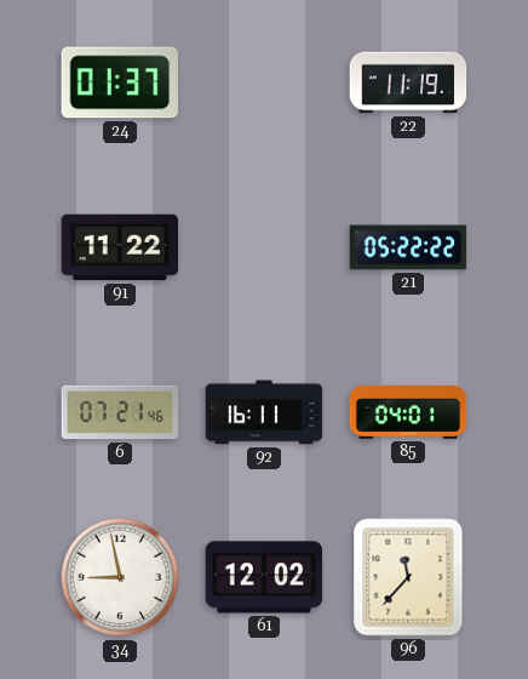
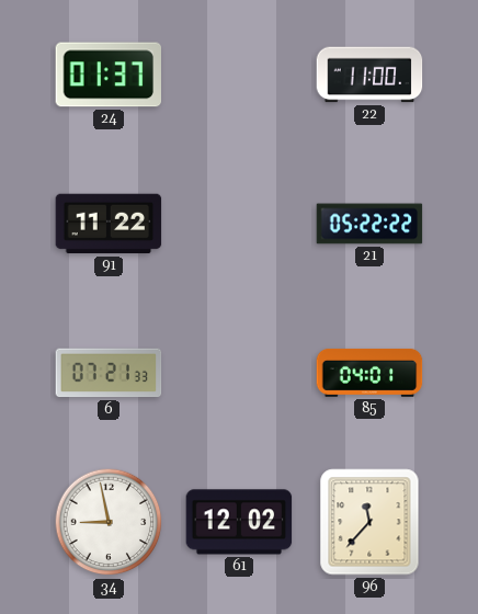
22: 11:19 -> 11:00 (369, 75)
6: 07:21:46 -> 07:21:33 (109, 373)
92: 16:11 -> none (264, 412)
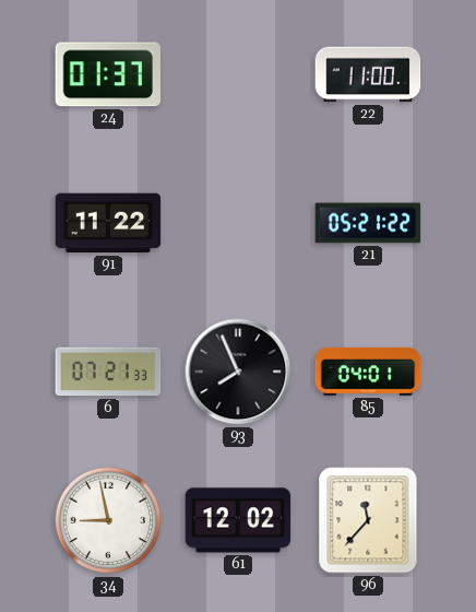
21: 05:22 -> 05:21 (368, 223)
93: none -> 7:56 (238, 372)
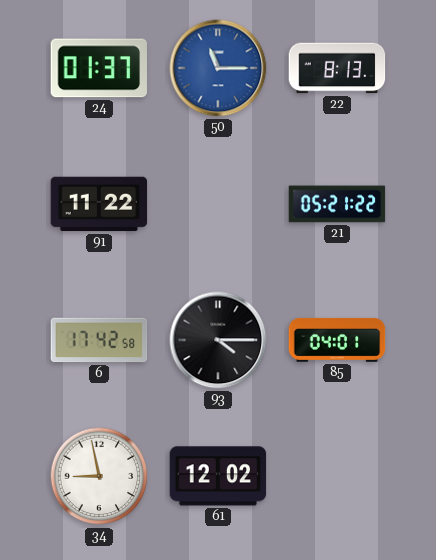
50: none -> 11:15 (218, 68)
22: 11:00 -> 8:13 (337, 68)
6: 07:21 -> 17:42 (99, 340)
93: 7:56 -> 4:15 (218, 340)
96: 11:37 -> none (368, 520)
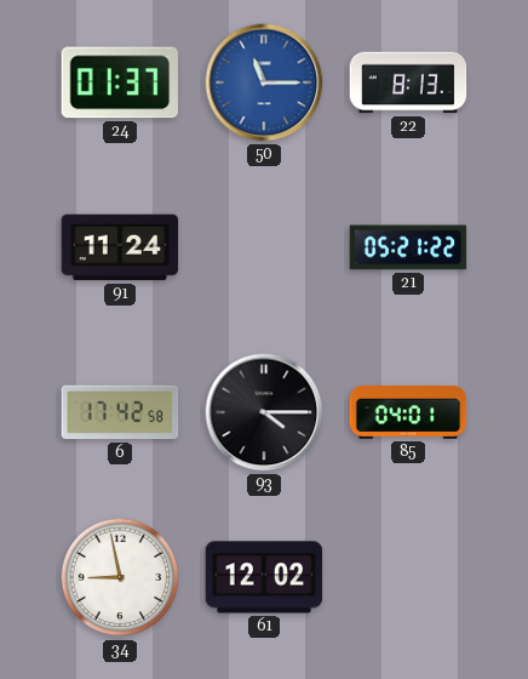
91: 11:22 -> 11:24 (120, 247)
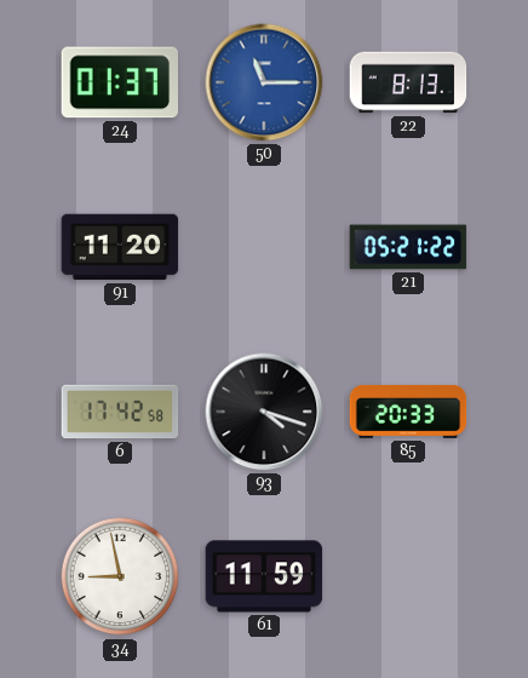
91: 11:24 -> 11:20 (120, 247)
93: 4:15 -> 4:18 (264, 412)
85: 04:01 -> 20:33 (408, 412)
61: 12:02 -> 11:59 (264, 576)
